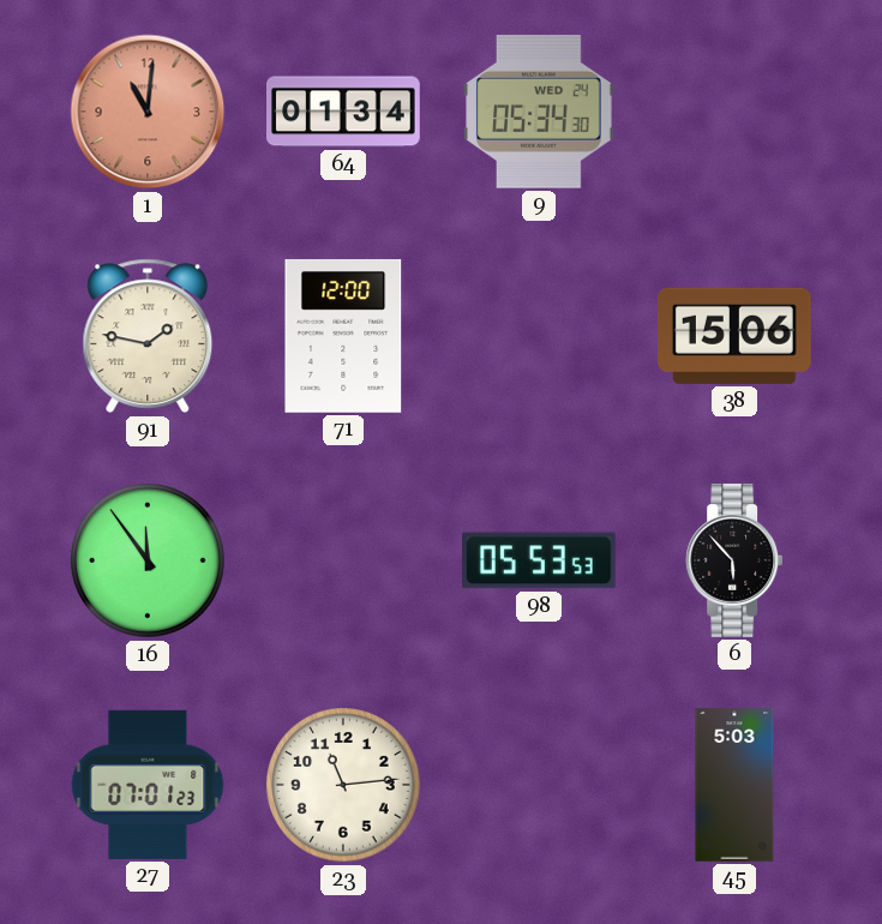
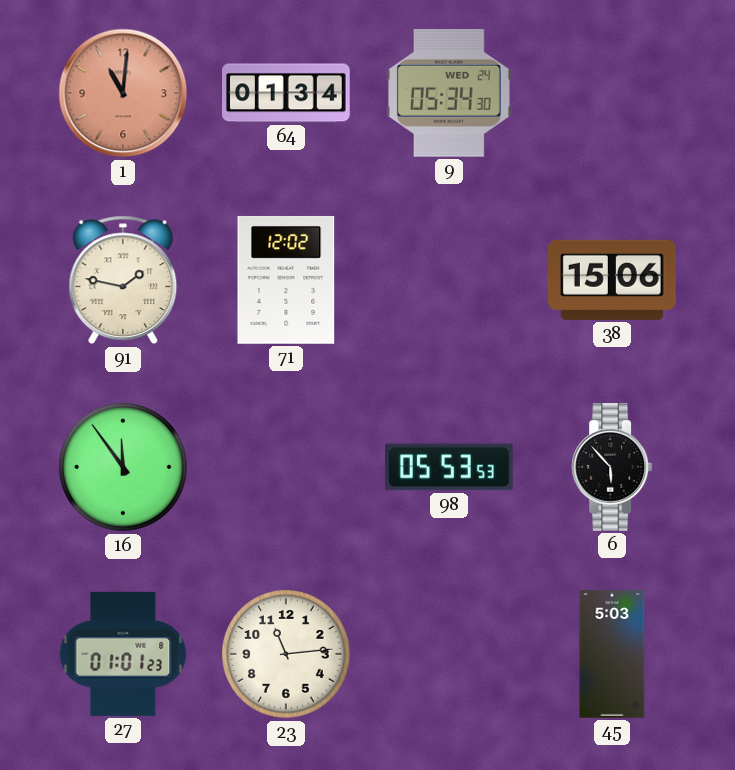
71: 12:00 -> 12:02 (286, 280)
27: 07:01 -> 01:01 (123, 654)
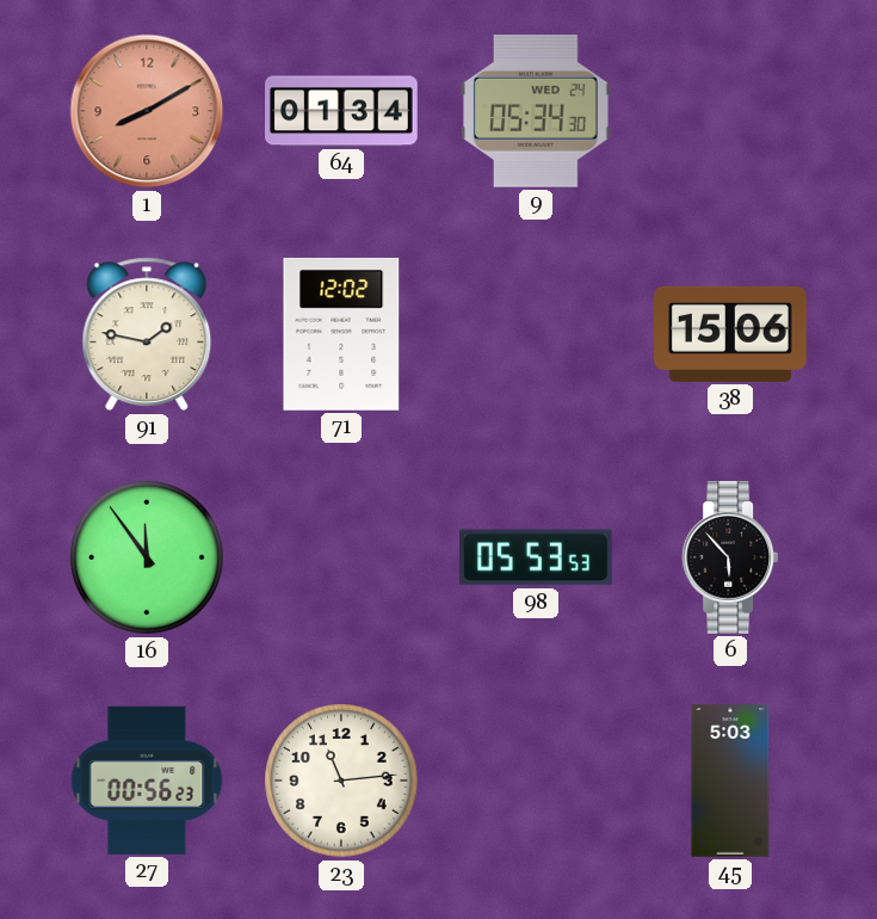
1: 11:01 -> 8:10 (147, 111)
27: 01:01 -> 00:56 (147, 781)
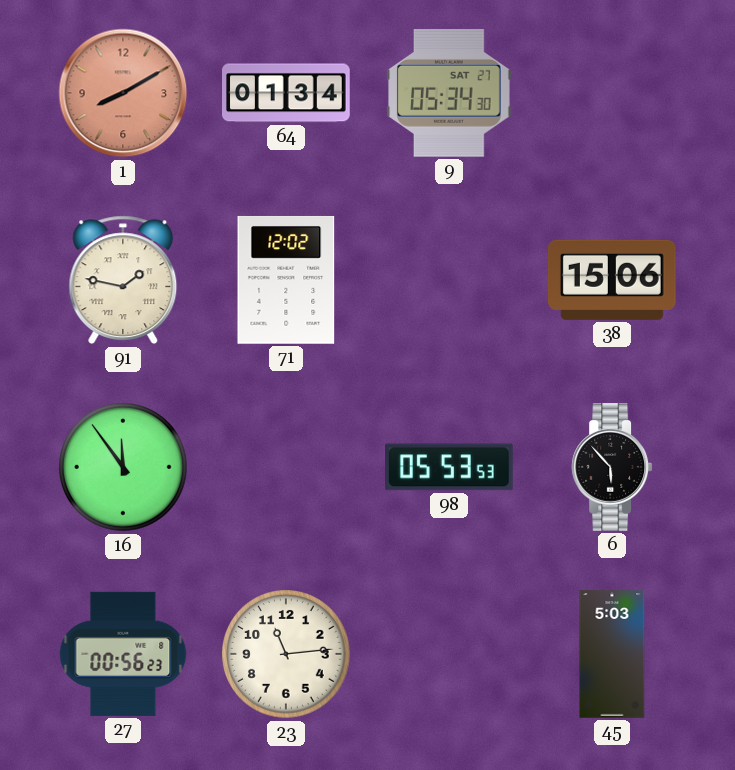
9 date: WED 24 -> SAT 27 (449, 93)
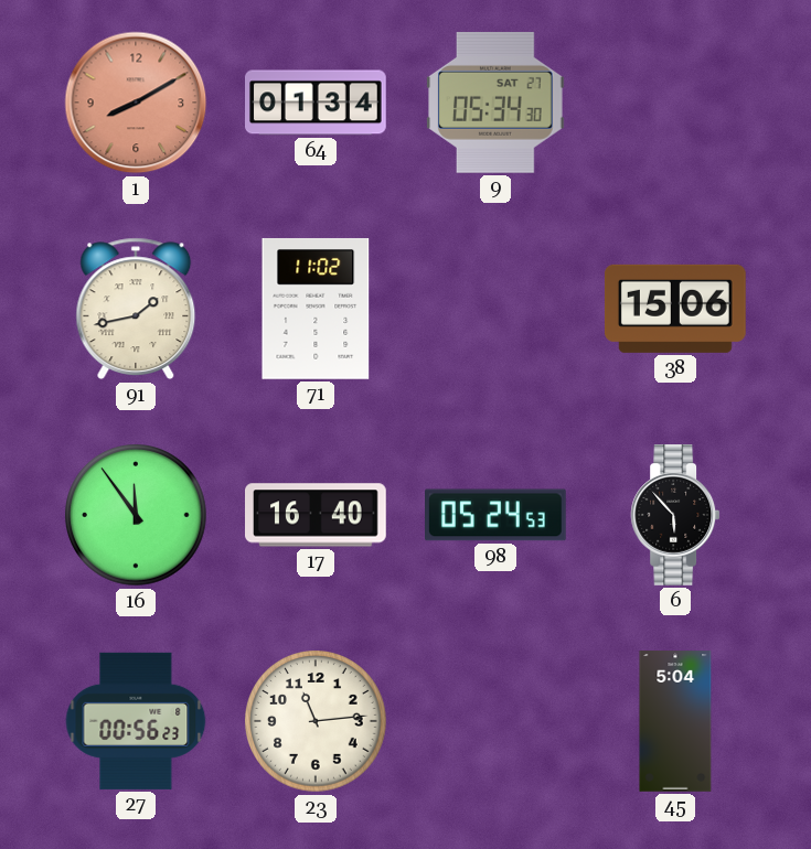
91: 1:47 -> 1:43 (136, 309)
71: 12:02 -> 11:02 (316, 309)
17: none -> 16:40 (317, 515)
98: 05:53 -> 05:24 (497, 515)
45: 5:03 -> 5:04 (675, 721)
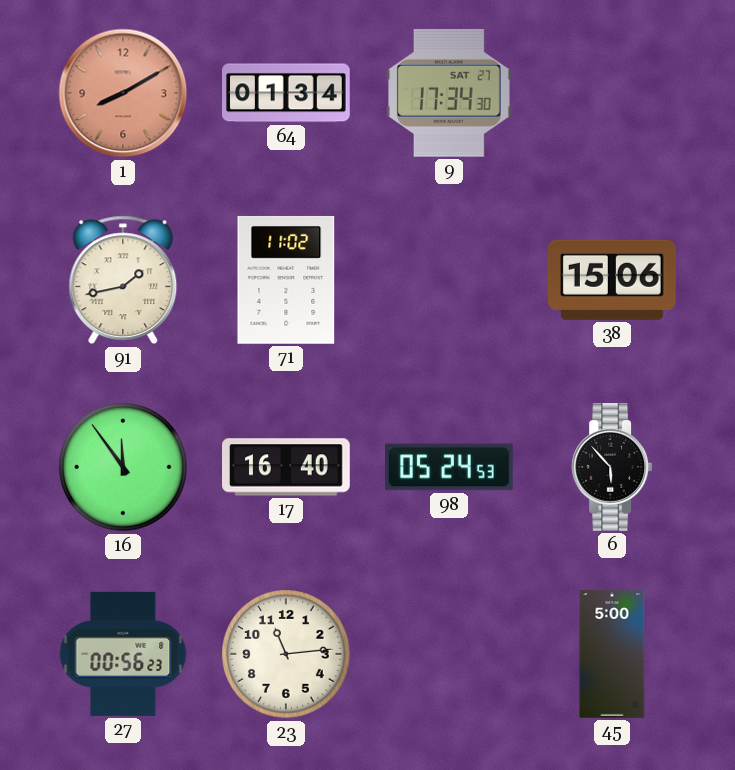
9: 05:34 -> 17:34 (449, 93)
45: 5:04 -> 5:00 (612, 654)
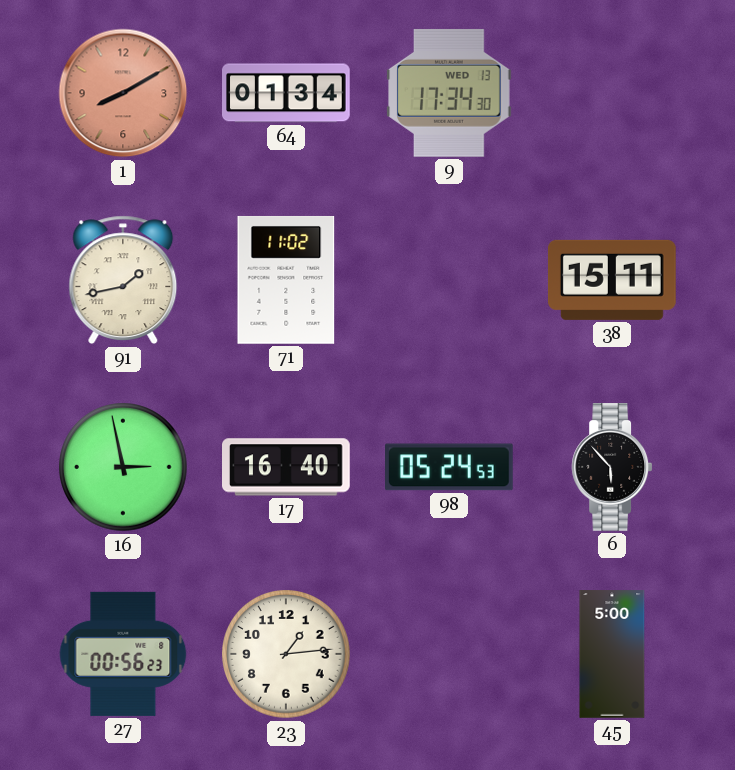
9 date: SAT 27 -> WED 13 (449, 93)
38: 15:06 -> 15:11 (612, 280)
16: 11:54 -> 2:58 (123, 467)
23: 11:14 -> 1:14 (286, 654)
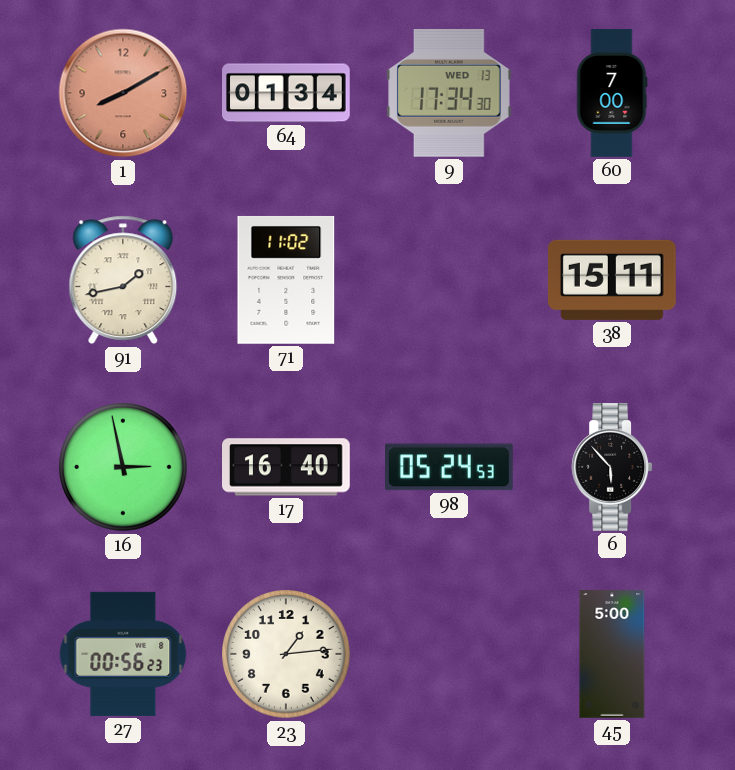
60: none -> 7:00 (612, 93)
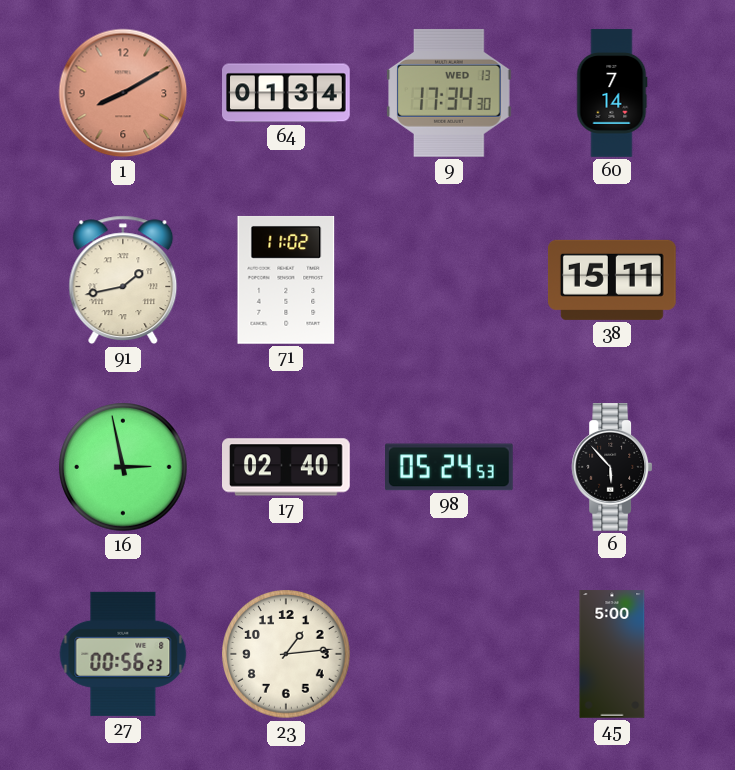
60: 7:00 -> 7:14 (612, 93)
17: 16:40 -> 02:40 (287, 467)
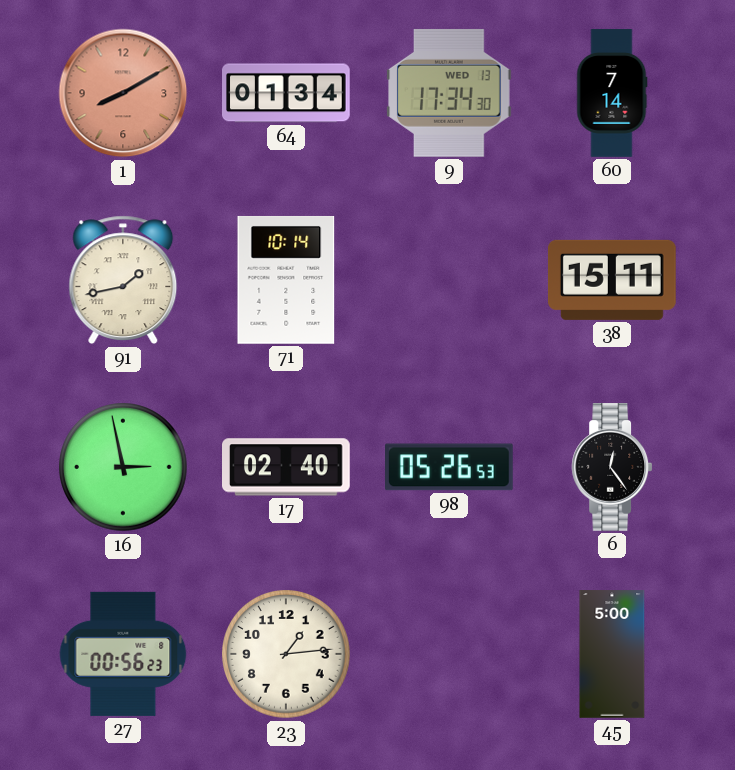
71: 11:02 -> 10:14 (286, 280)
98: 05:24 -> 05:26 (450, 467)
6: 5:53 -> 12:24 (612, 468)
